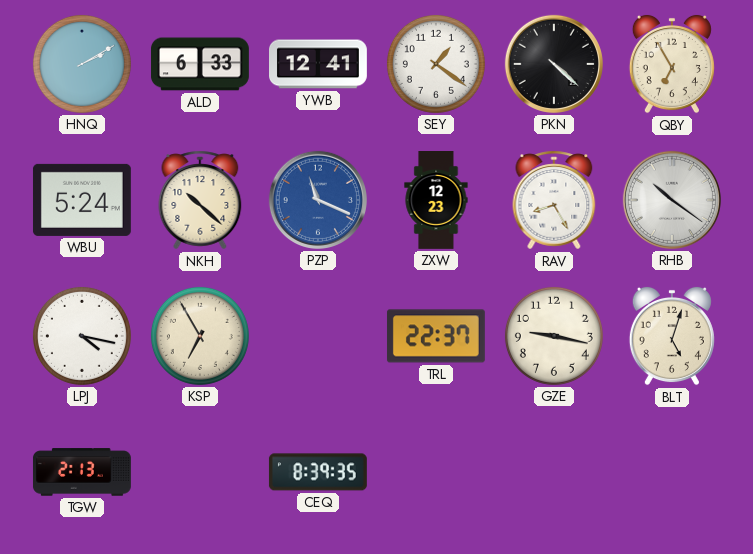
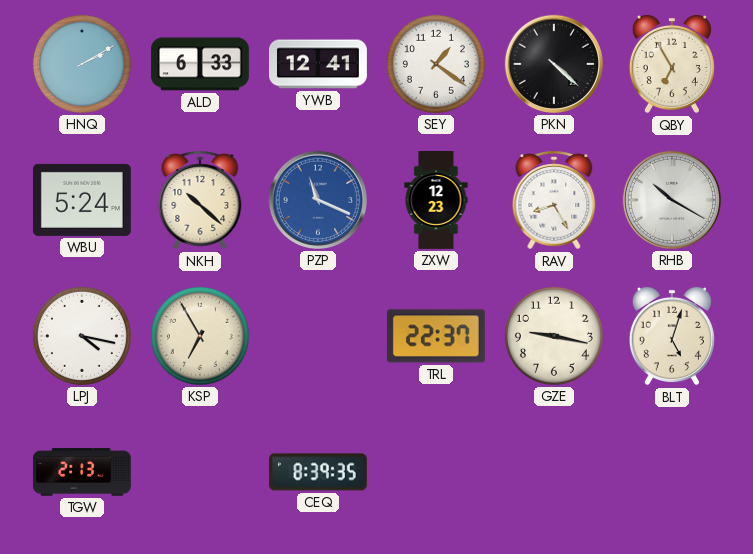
RHB: 10:21 -> 10:20 (672, 200)
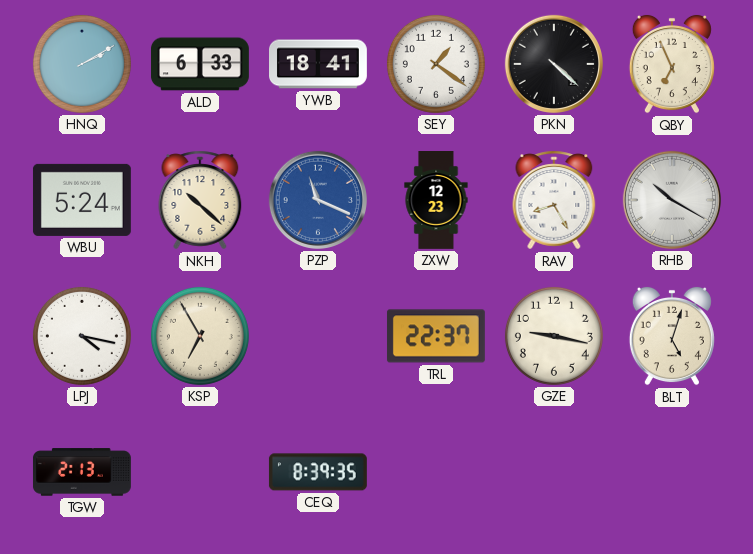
YWB: 12:41 -> 18:41 (319, 64)
QBY: 6:55 -> 6:56 (672, 64)
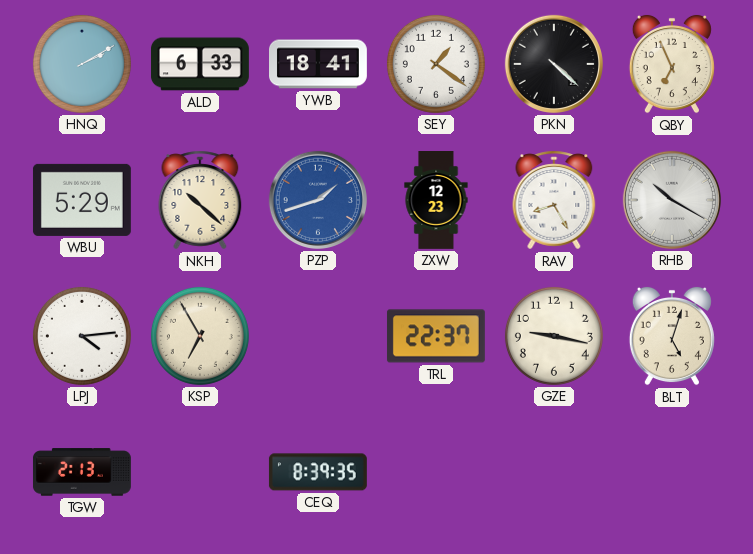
WBU: 5:24 -> 5:29 (82, 200)
PZP: 11:19 -> 1:42 (318, 200)
LPJ: 4:17 -> 4:14 (82, 336)
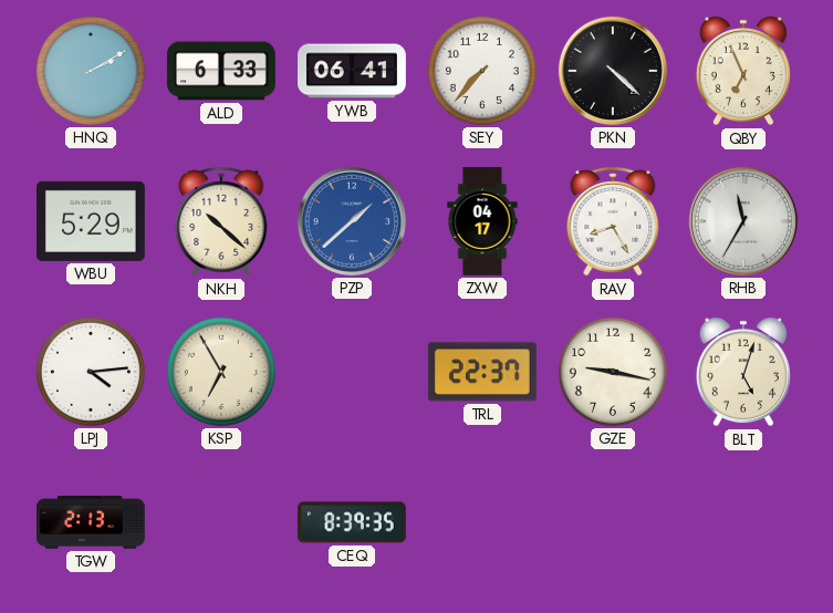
YWB: 18:41 -> 06:41 (353, 71)
SEY: 1:21 -> 7:37 (482, 71)
PZP: 1:42 -> 1:38 (352, 221)
ZXW: 12:23 -> 04:17 (482, 222)
RHB: 10:20 -> 11:35 (743, 221)
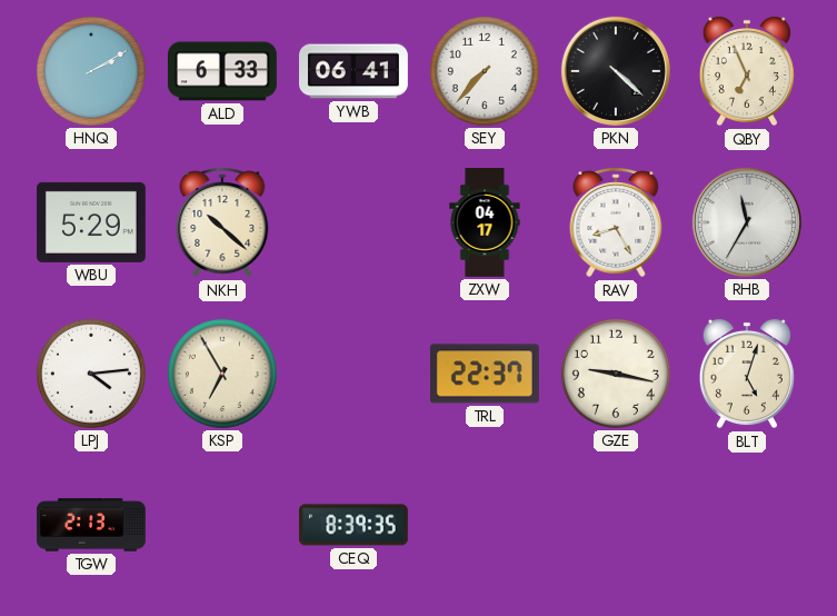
PZP: 1:38 -> none (352, 221)
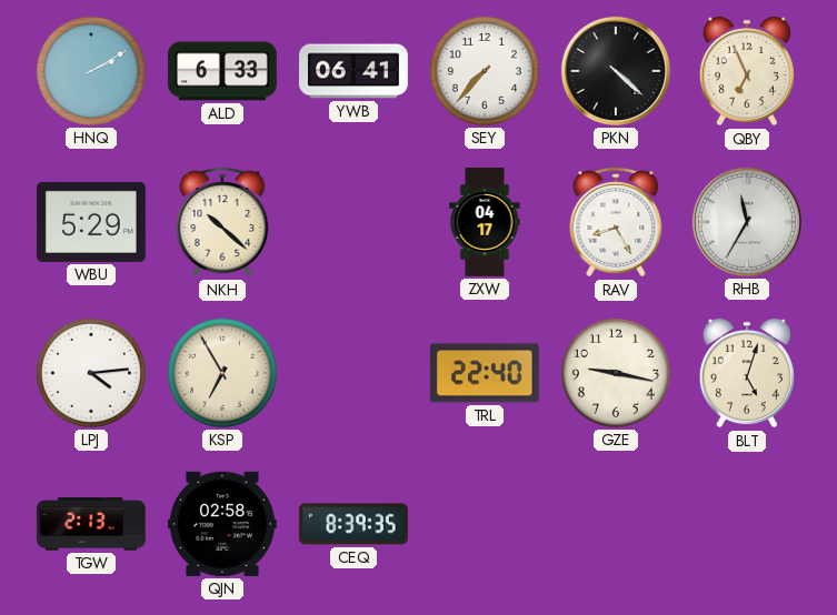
TRL: 22:37 -> 22:40 (485, 373)
QJN: none -> 02:58 (222, 524)
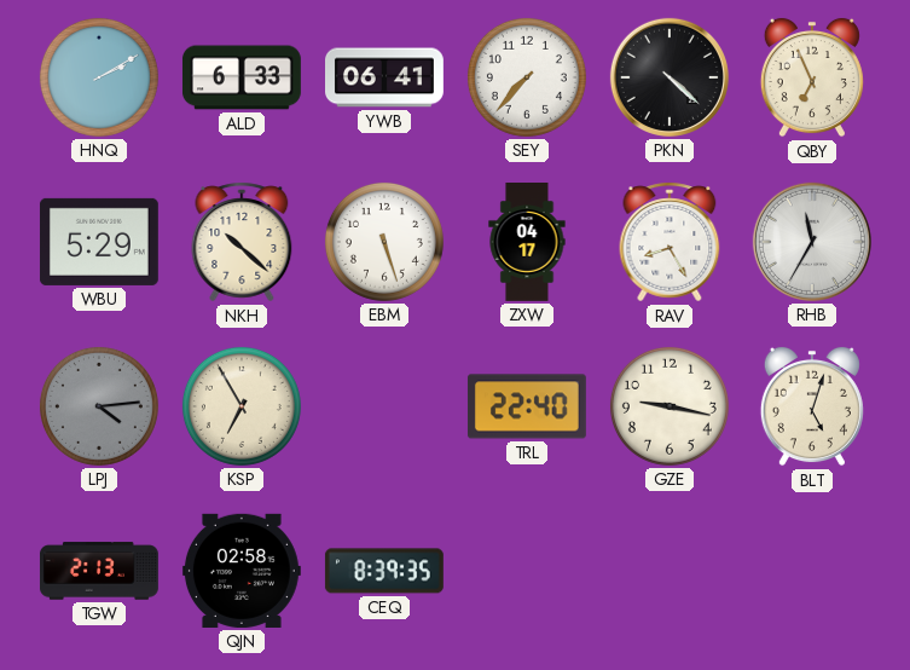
EBM: none -> 5:27 (384, 242)
LPJ dial: white -> grey (99, 406)
